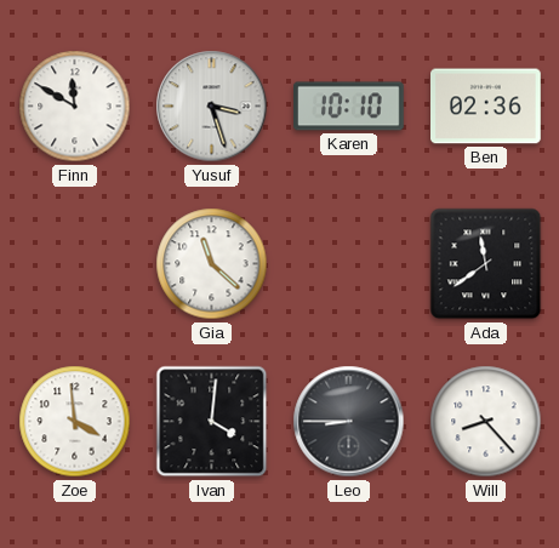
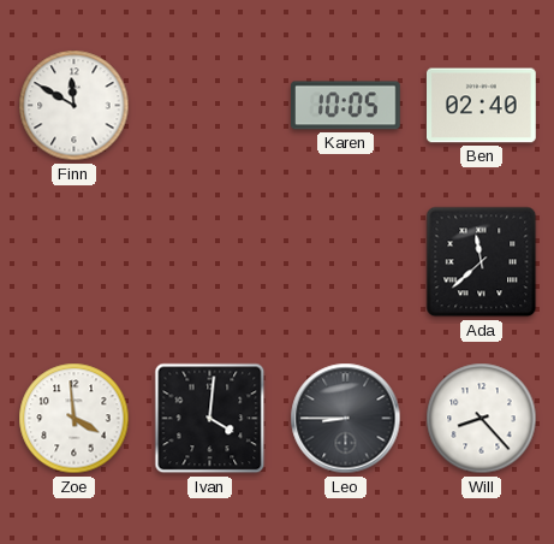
Yusuf: 3:27 -> none (212, 107)
Karen: 10:10 -> 10:05 (346, 106)
Ben: 02:36 -> 02:40 (482, 106)
Gia: 11:22 -> none (212, 264)
Ada: 11:39 -> 11:38 (482, 262)
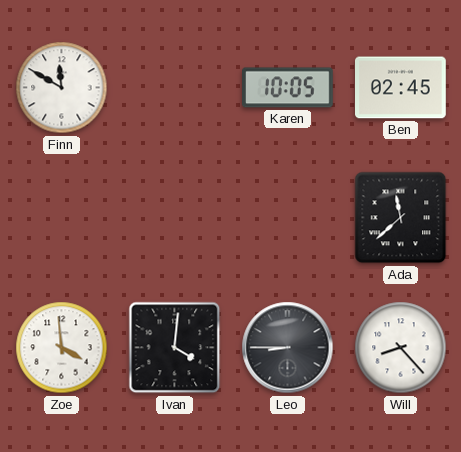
Ben: 02:40 -> 02:45 (401, 88)
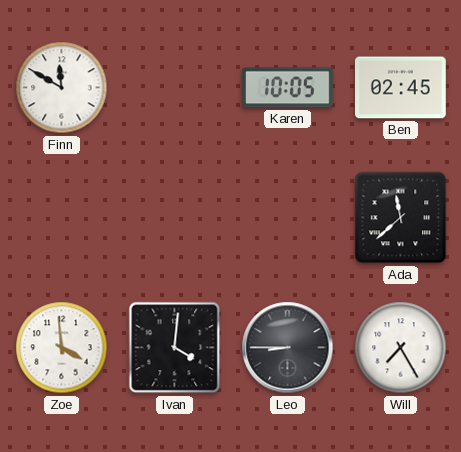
Will: 8:23 -> 7:25 (401, 348)
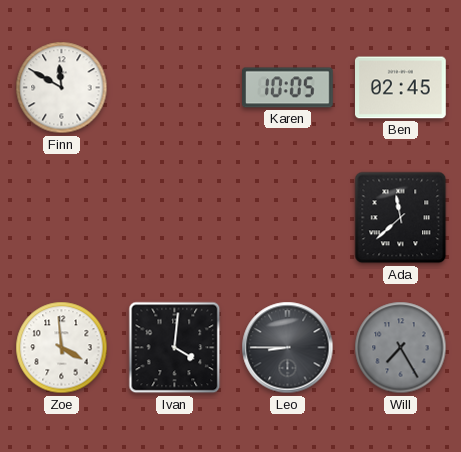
Will dial: white -> grey (401, 348)
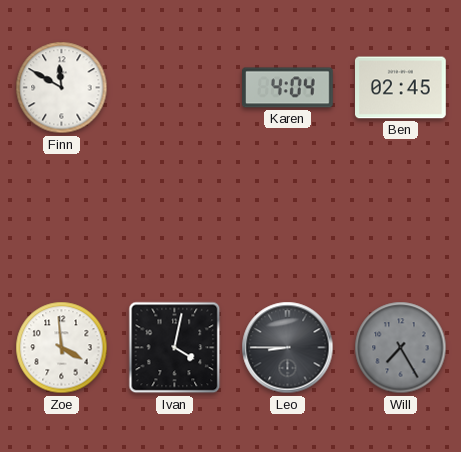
Karen: 10:05 -> 4:04 (288, 88)
Ada: 11:38 -> none (401, 218)
Ivan: 4:01 -> 4:02 (175, 348)
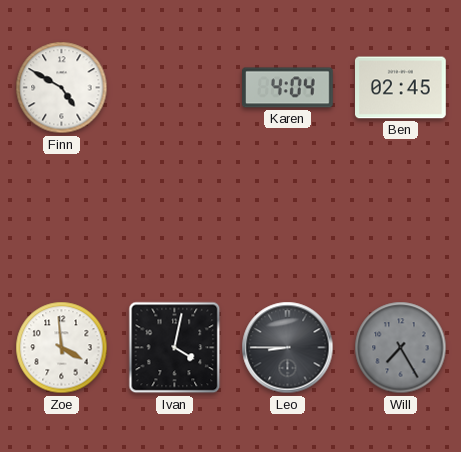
Finn: 11:50 -> 4:50 (62, 88)
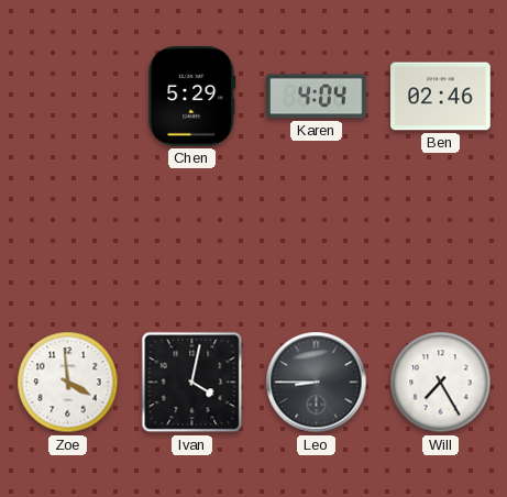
Finn: 4:50 -> none (62, 88)
Chen: none -> 5:29 (192, 97)
Ben: 02:45 -> 02:46 (441, 97)
Will dial: grey -> white (441, 383)
